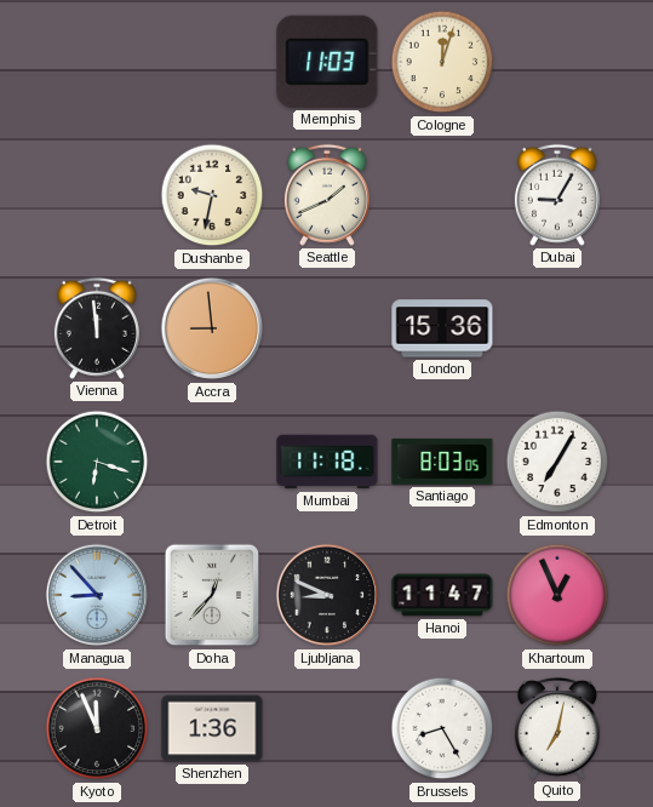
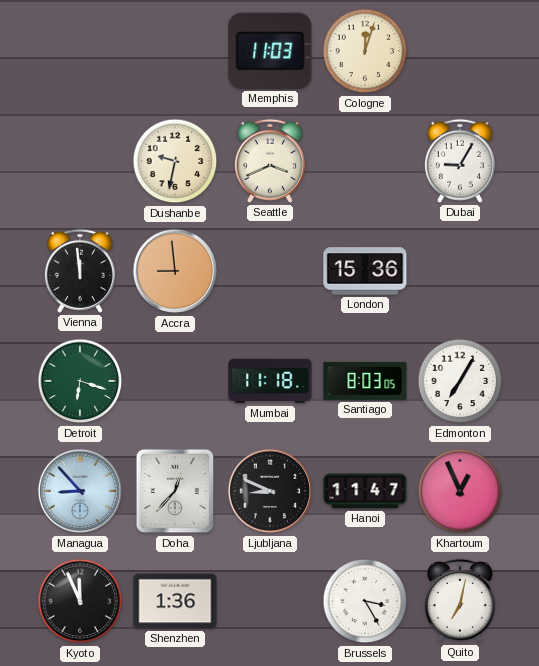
Seattle: 1:41 -> 3:41 (270, 161)
Brussels: 8:25 -> 3:25 (365, 601)
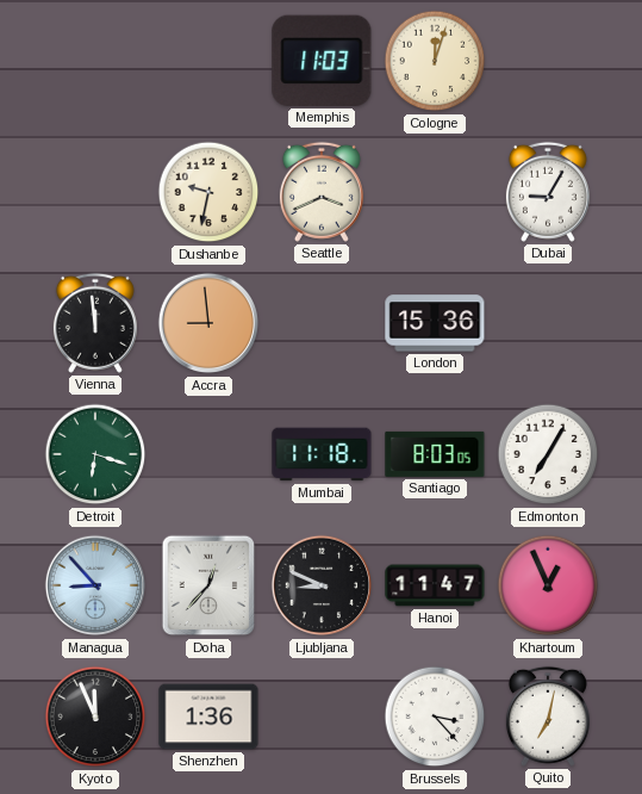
Brussels: 3:25 -> 3:23 (435, 717)
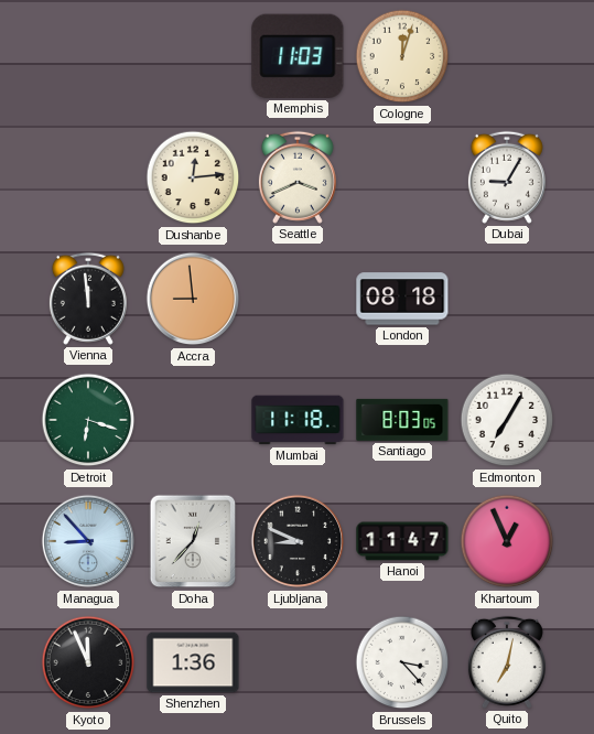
Dushanbe: 9:32 -> 12:14 (193, 177)
London: 15:36 -> 08:18 (402, 299)
